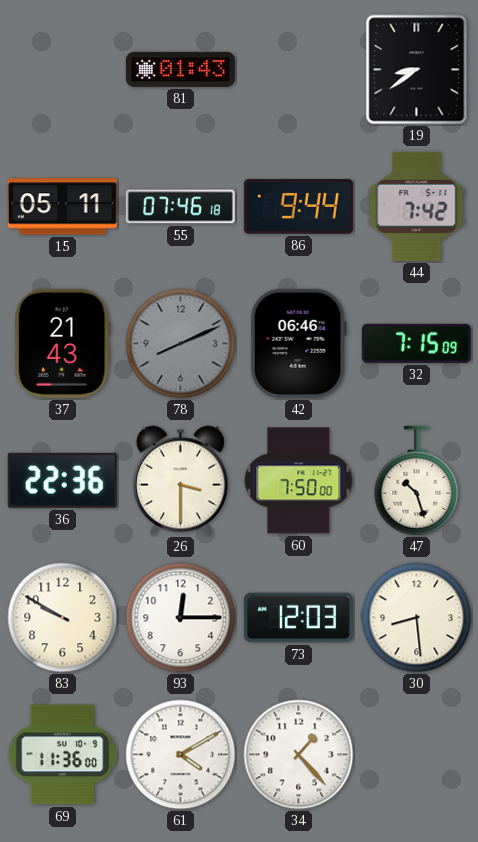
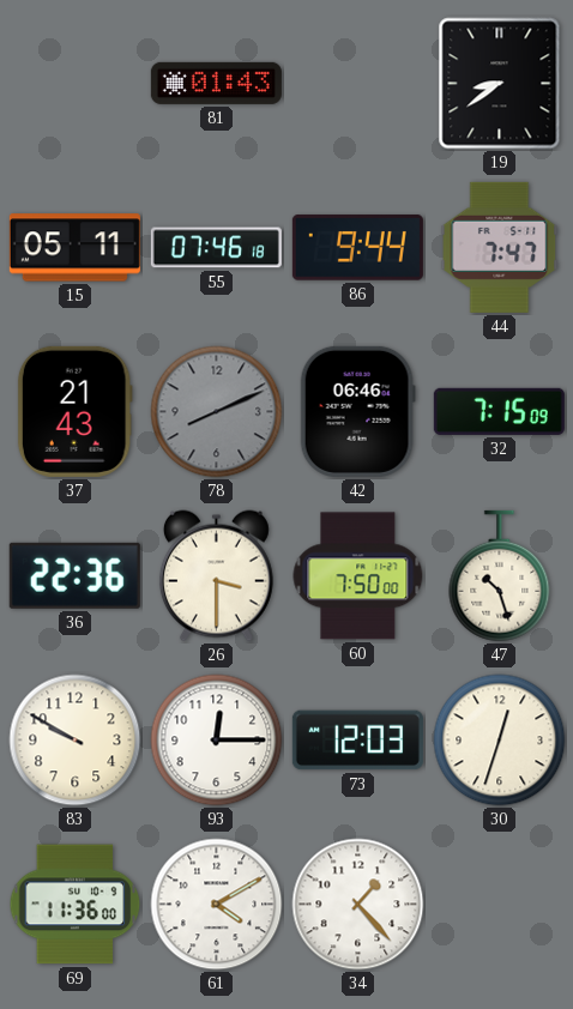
44: 7:42 -> 7:47 (500, 247)
30: 8:29 -> 12:33 (500, 741)
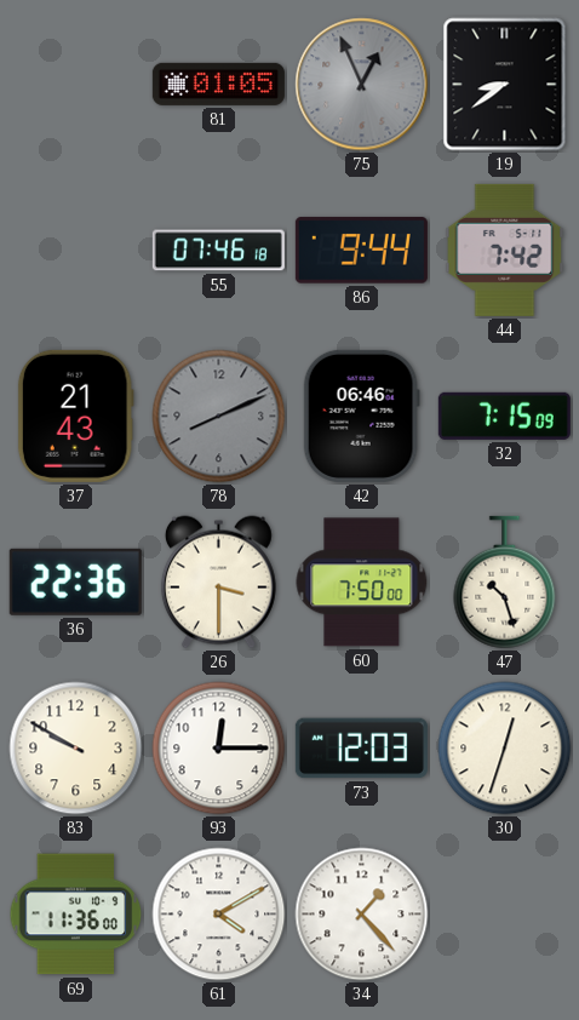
81: 01:43 -> 01:05 (218, 84)
75: none -> 12:56 (362, 85)
15: 05:11 -> none (74, 248)
44: 7:47 -> 7:42 (505, 250)
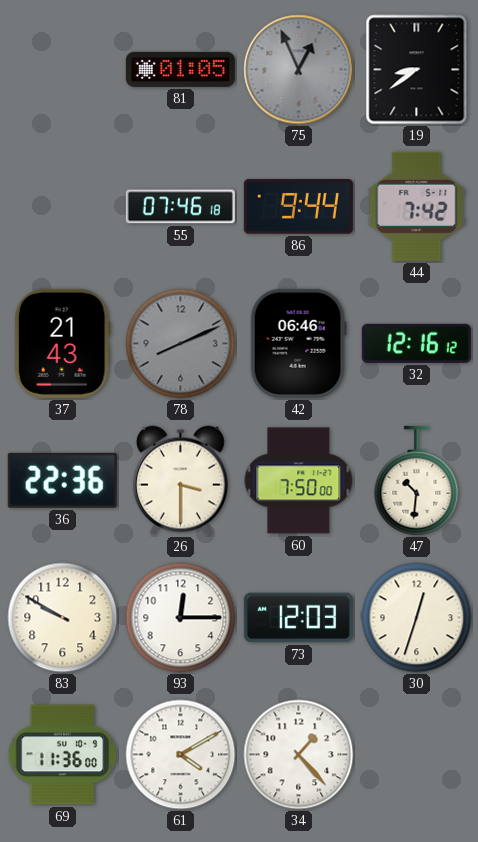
32: 7:15 -> 12:16 (416, 343)
47: 10:27 -> 10:31 (417, 481)
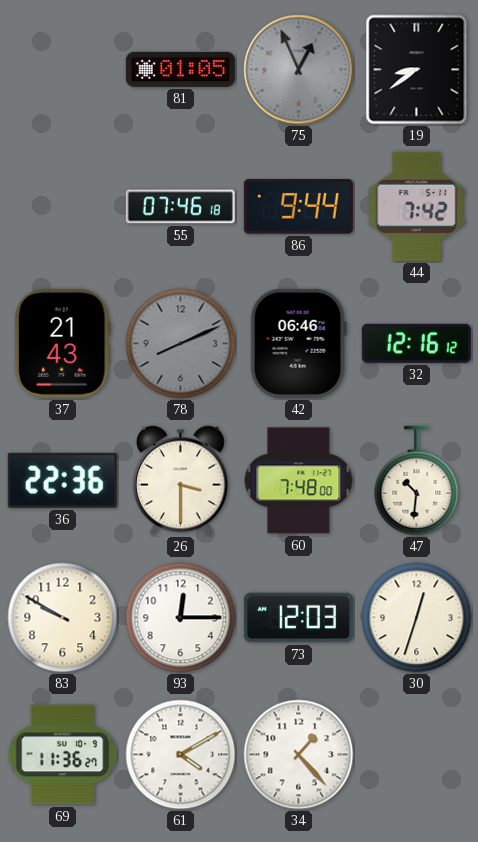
60: 7:50 -> 7:48 (299, 481)
69: 11:36:00 -> 11:36:27 (63, 755)
